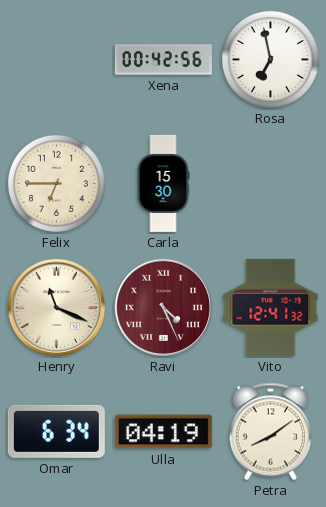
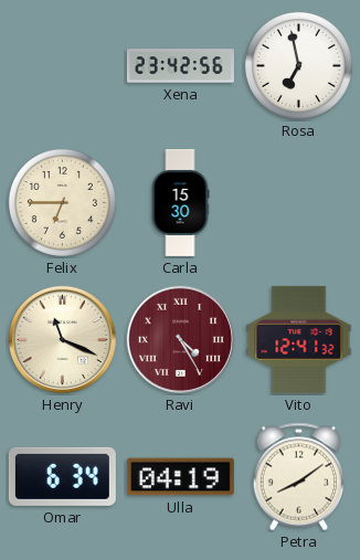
Xena: 00:42 -> 23:42 (180, 66)
Ravi: 4:26 -> 4:25 (180, 339)
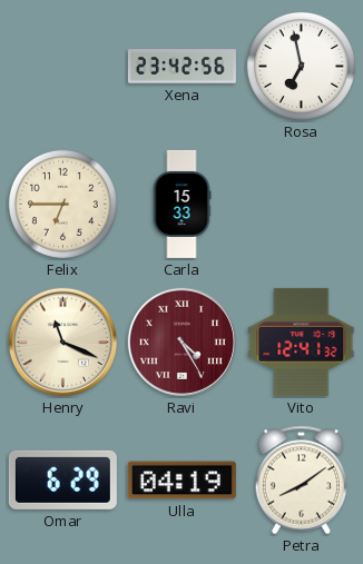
Carla: 15:30 -> 15:33 (181, 204)
Omar: 6:34 -> 6:29 (62, 479)
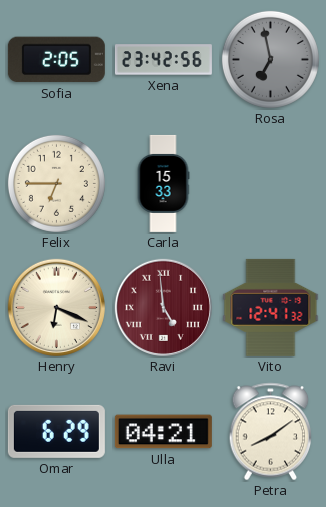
Sofia: none -> 2:05 (56, 60)
Rosa dial: white -> grey (270, 59)
Henry: 11:19 -> 6:19 (56, 307)
Ravi: 4:25 -> 4:59 (163, 307)
Ulla: 04:19 -> 04:21 (163, 432)
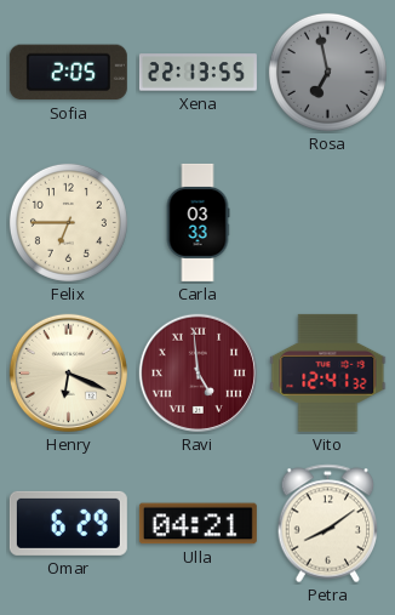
Xena: 23:42 -> 22:13 (198, 73)
Carla: 15:33 -> 03:33 (198, 222)
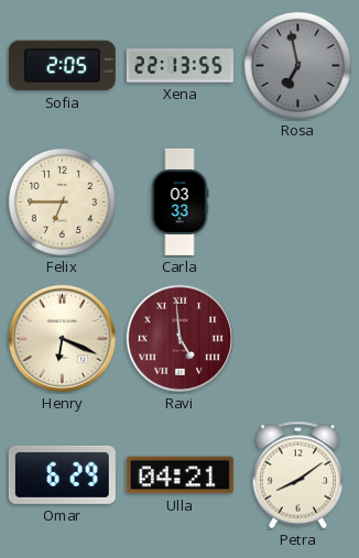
Vito: 12:41 -> none (328, 372)
